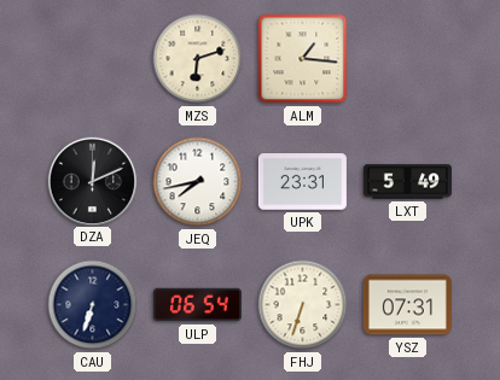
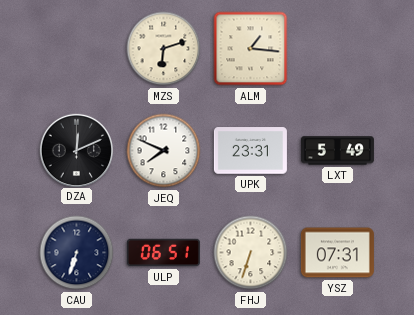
JEQ: 7:43 -> 7:49 (164, 151)
ULP: 06:54 -> 06:51 (163, 253)
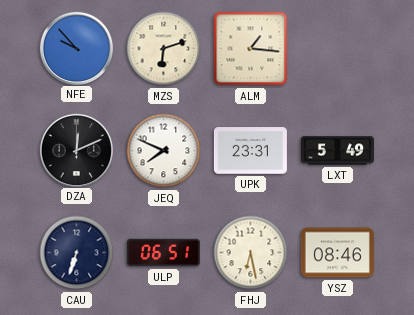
NFE: none -> 9:53 (76, 48)
FHJ: 6:33 -> 6:28 (251, 253)
YSZ: 07:31 -> 08:46 (337, 253)
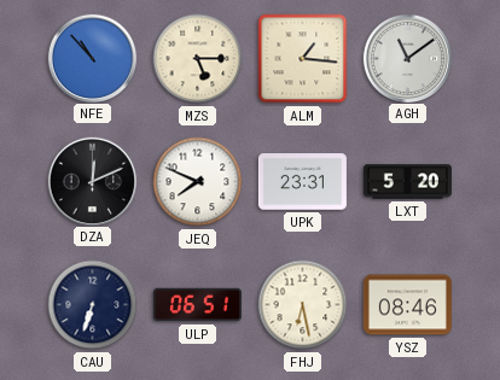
NFE: 9:53 -> 10:53 (92, 58)
MZS: 6:12 -> 5:15 (198, 59)
AGH: none -> 11:09 (407, 58)
LXT: 5:49 -> 5:20 (407, 182)
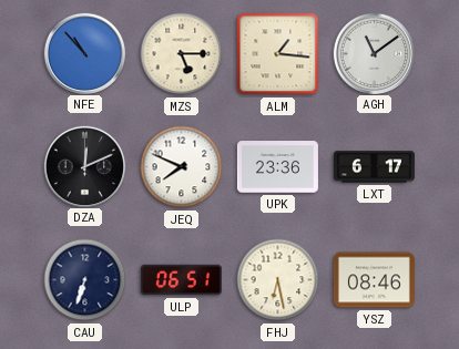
UPK: 23:31 -> 23:36 (277, 167)
LXT: 5:20 -> 6:17 (374, 167)
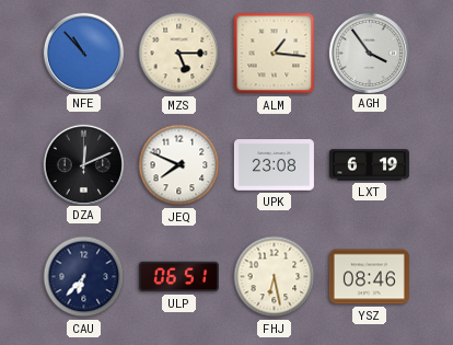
AGH: 11:09 -> 3:54 (369, 53)
UPK: 23:36 -> 23:08 (274, 165)
LXT: 6:17 -> 6:19 (369, 165)
CAU: 6:33 -> 6:37 (84, 277)
